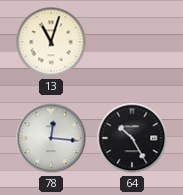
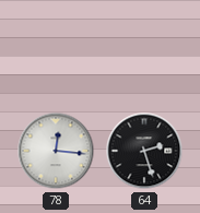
13: 11:03 -> none (51, 42)
64: 10:25 -> 2:27 (144, 151)
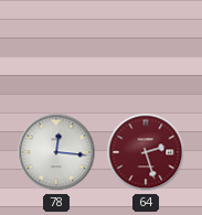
64 dial: black -> burgundy (146, 152)
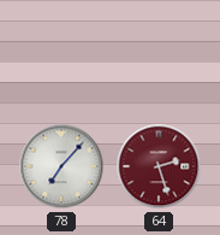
78: 12:16 -> 7:07 (61, 166)
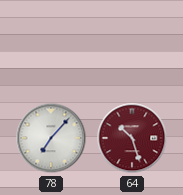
64: 2:27 -> 10:27 (132, 138)
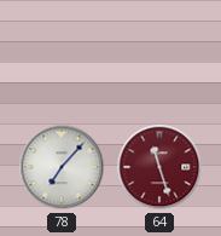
64: 10:27 -> 11:27 (159, 167)
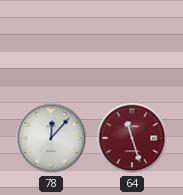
78: 7:07 -> 12:07 (51, 138)
